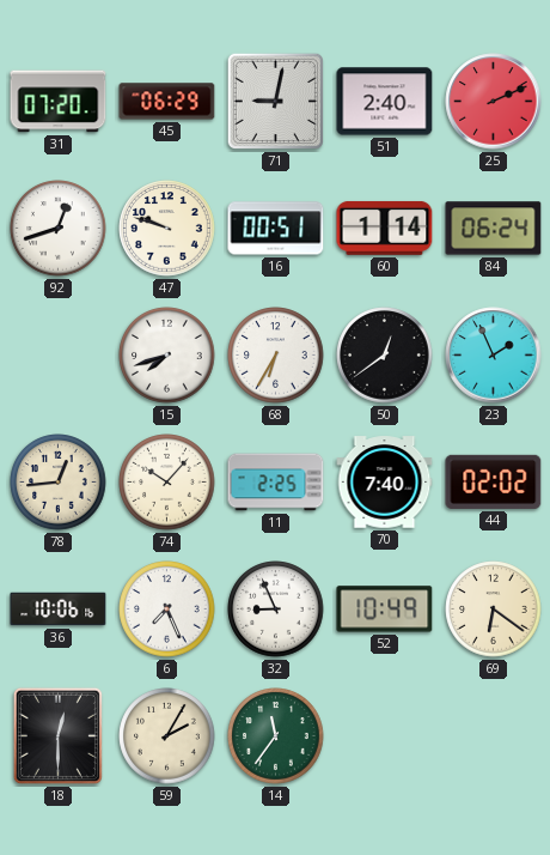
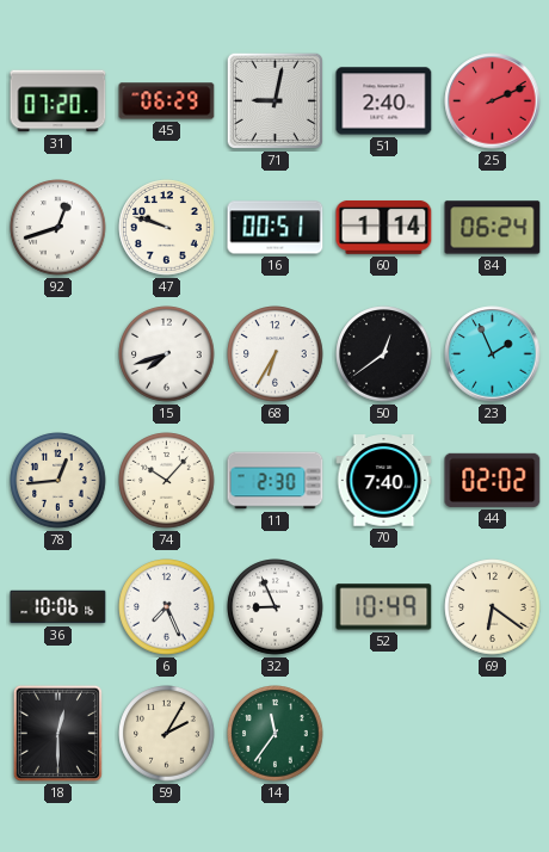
11: 2:25 -> 2:30 (276, 481)
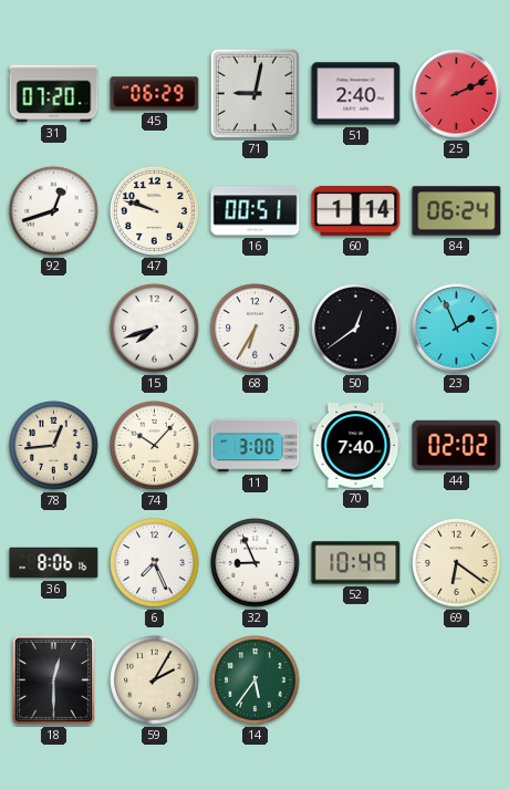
11: 2:30 -> 3:00 (256, 446)
36: 10:06 -> 8:06 (54, 563)
14: 11:36 -> 5:36 (256, 680)
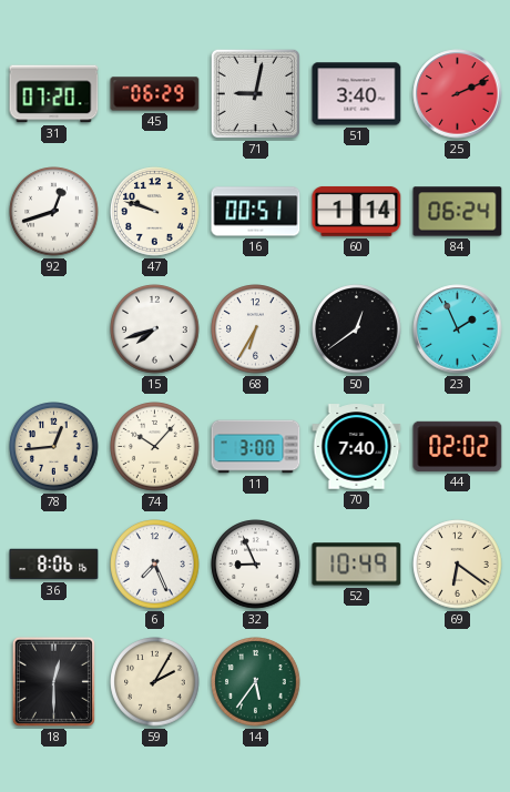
51: 2:40 -> 3:40 (357, 94)
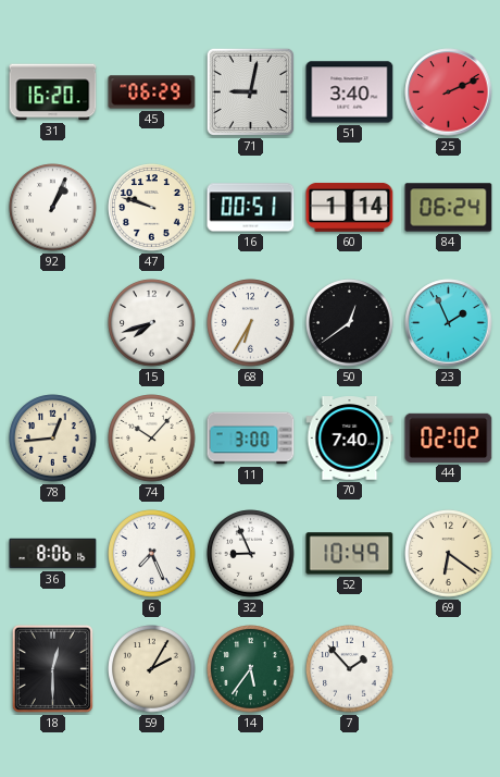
31: 07:20 -> 16:20 (53, 92)
92: 12:42 -> 1:04 (53, 208)
7: none -> 1:53 (350, 669)
